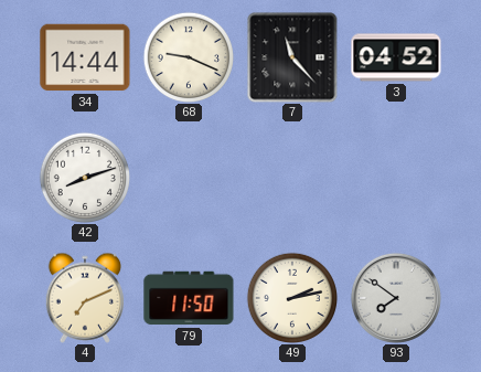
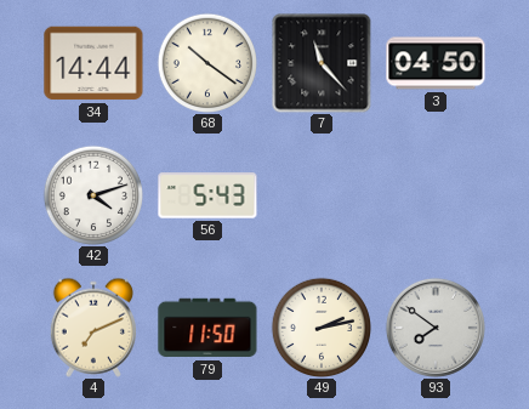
68: 9:19 -> 10:21 (206, 62)
3: 04:52 -> 04:50 (436, 63)
42: 8:12 -> 4:12 (92, 194)
56: none -> 5:43 (207, 195)
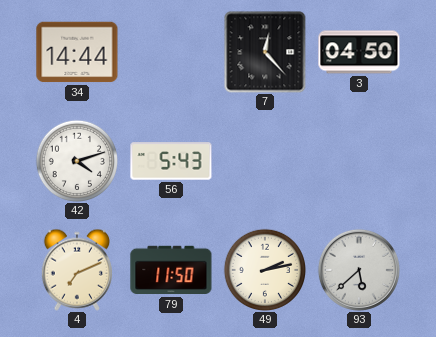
68: 10:21 -> none (206, 62)
7: 11:23 -> 12:23 (265, 52)
93: 7:51 -> 5:38 (359, 270)
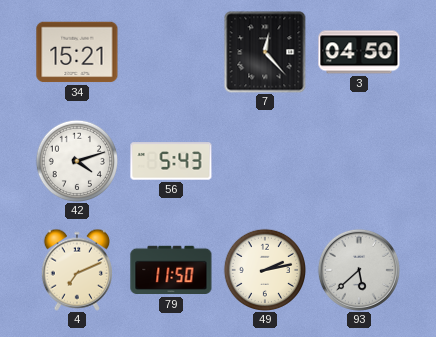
34: 14:44 -> 15:21 (77, 52)
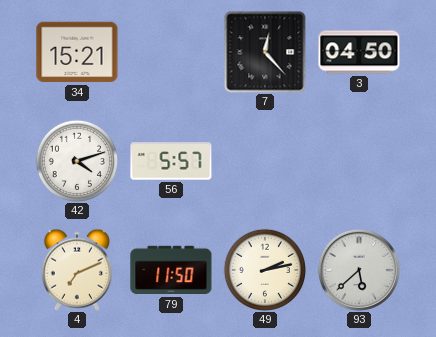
56: 5:43 -> 5:57 (171, 161)
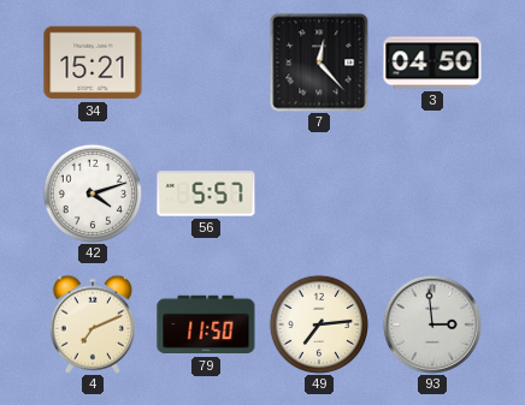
49: 2:13 -> 7:14 (318, 323)
93: 5:38 -> 2:59 (432, 324)
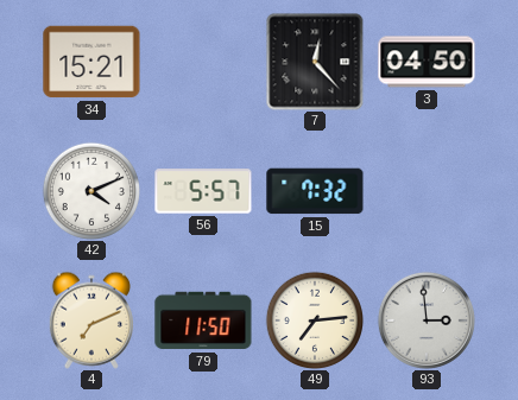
42: 4:12 -> 4:11 (90, 190)
15: none -> 7:32 (315, 191)
